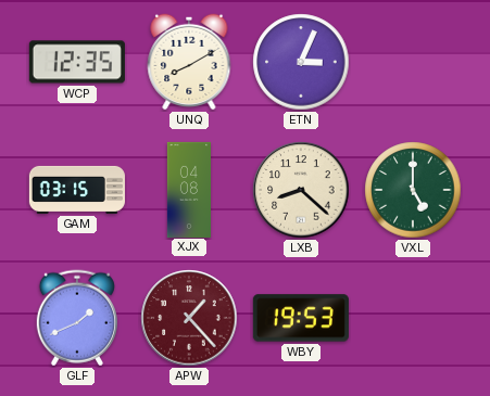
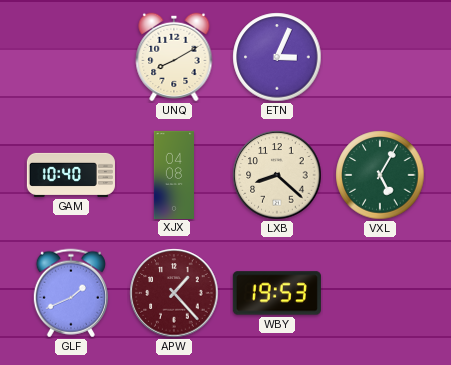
WCP: 12:35 -> none (77, 62)
GAM: 03:15 -> 10:40 (71, 175)
VXL: 5:00 -> 5:05 (380, 175)
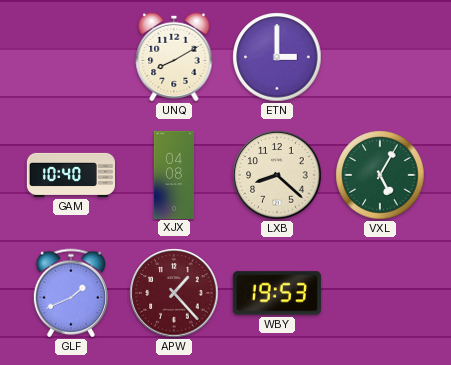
ETN: 3:04 -> 3:00 (277, 57)
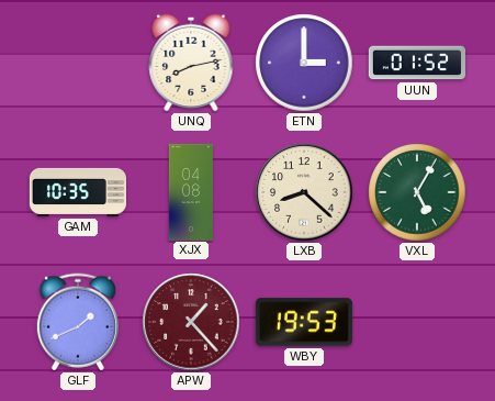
UNQ: 8:10 -> 8:13 (191, 63)
UUN: none -> 01:52 (417, 63)
GAM: 10:40 -> 10:35 (78, 192)
